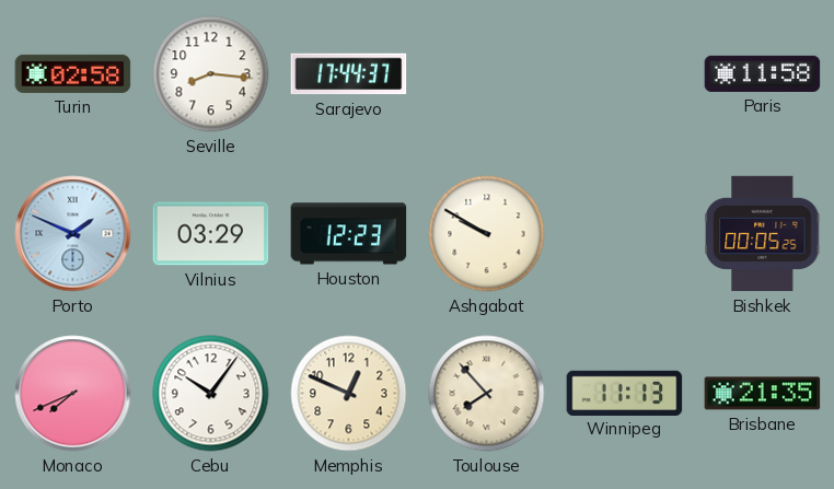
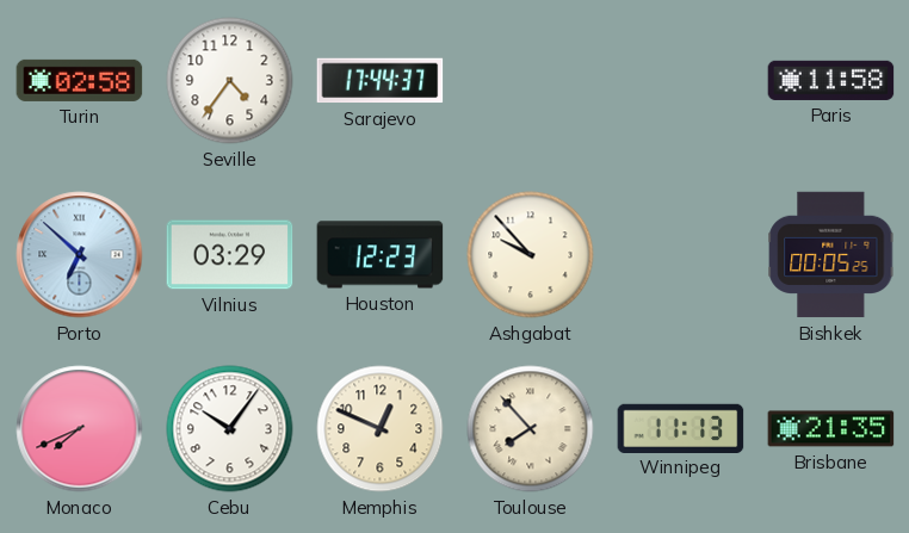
Seville: 8:16 -> 4:36 (230, 81)
Porto: 1:49 -> 6:52 (80, 255)
Ashgabat: 9:50 -> 9:53 (531, 255)
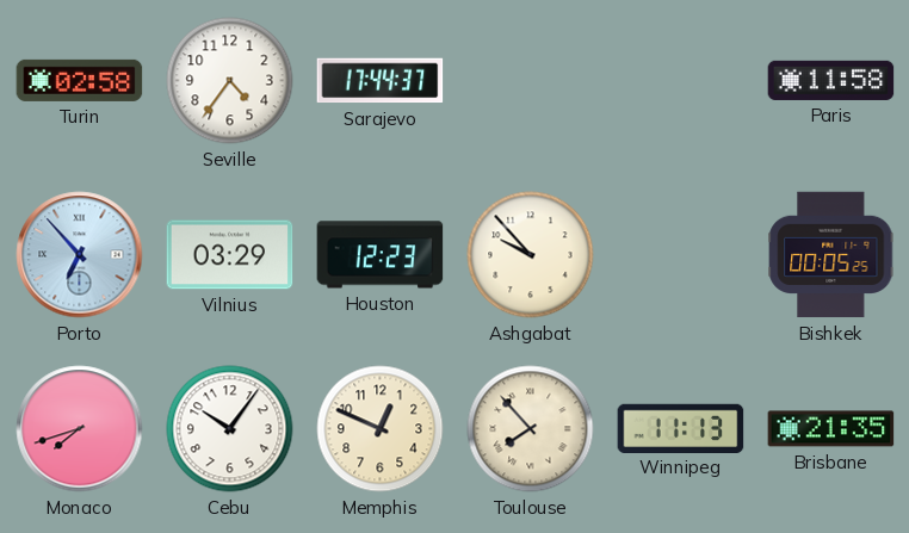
Porto: 6:52 -> 6:53 (80, 255)
Monaco: 7:41 -> 7:42 (80, 429)
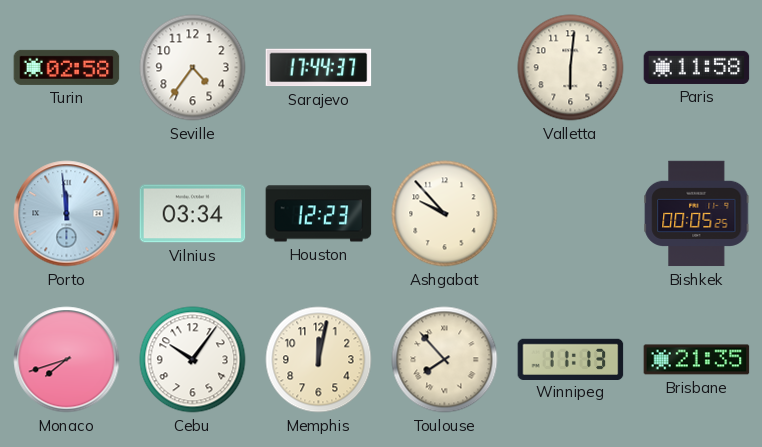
Valletta: none -> 6:01 (571, 68)
Porto: 6:53 -> 11:59 (67, 214)
Vilnius: 03:29 -> 03:34 (193, 214)
Memphis: 12:49 -> 12:02 (319, 360)
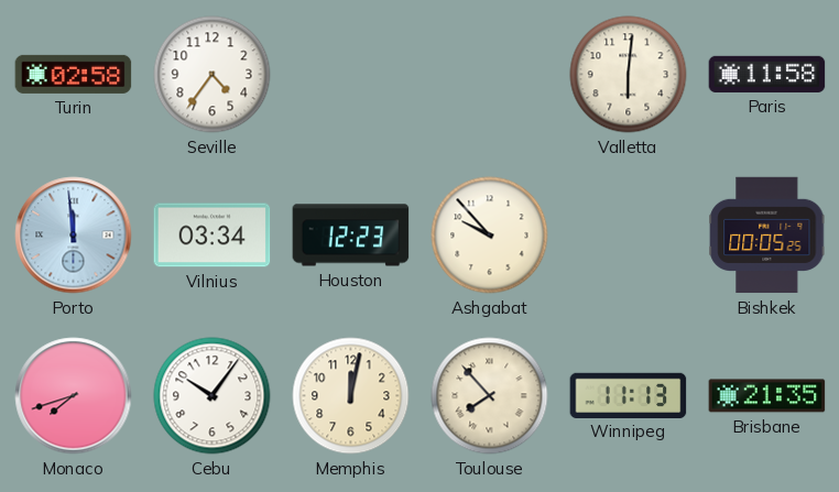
Sarajevo: 17:44 -> none (319, 68)
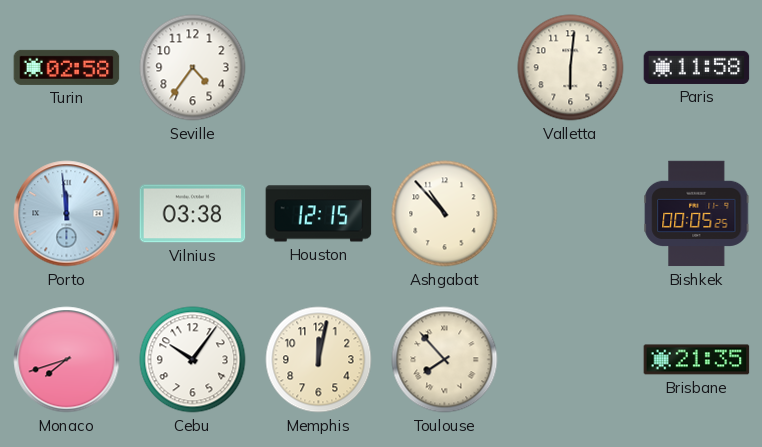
Vilnius: 03:34 -> 03:38 (193, 214)
Houston: 12:23 -> 12:15 (319, 214)
Ashgabat: 9:53 -> 10:53 (445, 214)
Winnipeg: 11:13 -> none (629, 395)
